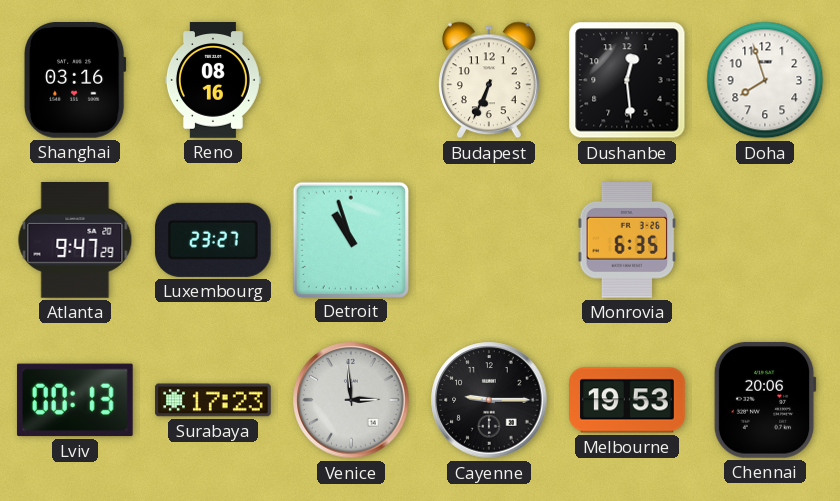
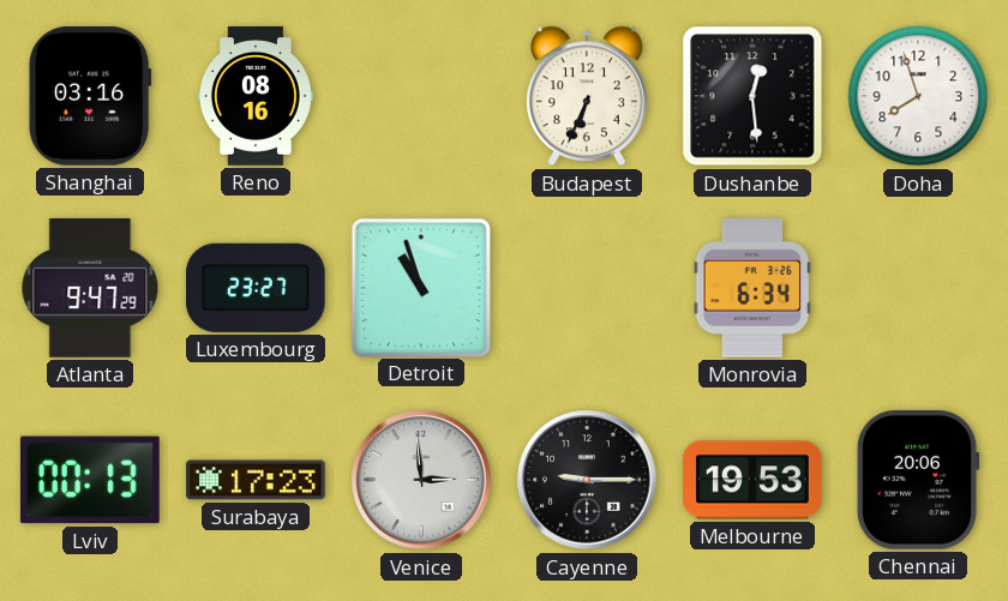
Monrovia: 6:35 -> 6:34 (752, 289)
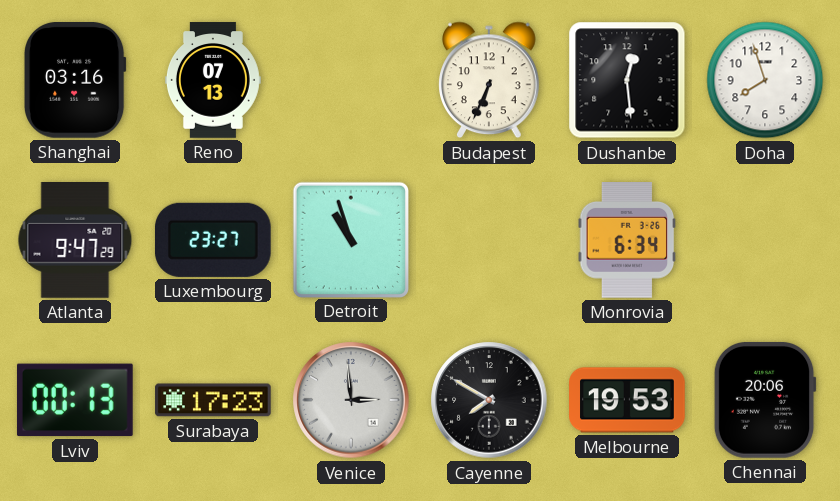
Reno: 08:16 -> 07:13 (213, 80)
Cayenne: 9:15 -> 7:50 (489, 400)
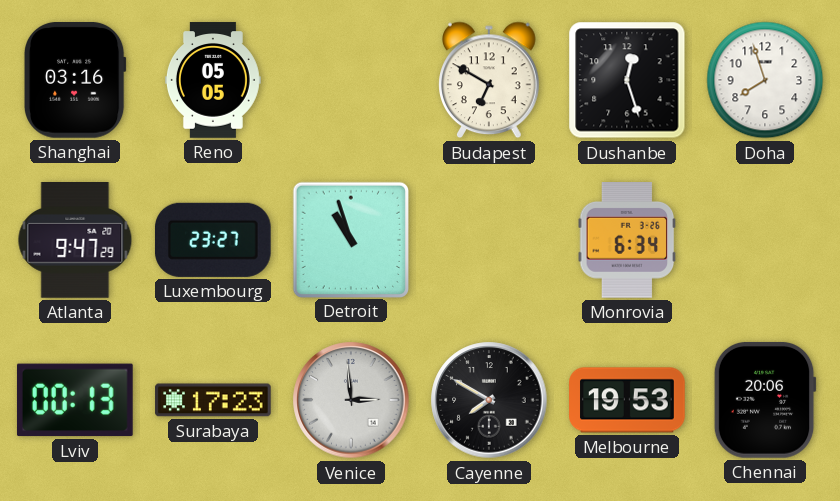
Reno: 07:13 -> 05:05 (213, 80)
Budapest: 6:34 -> 6:50 (490, 80)
Dushanbe: 12:29 -> 12:27 (627, 80)
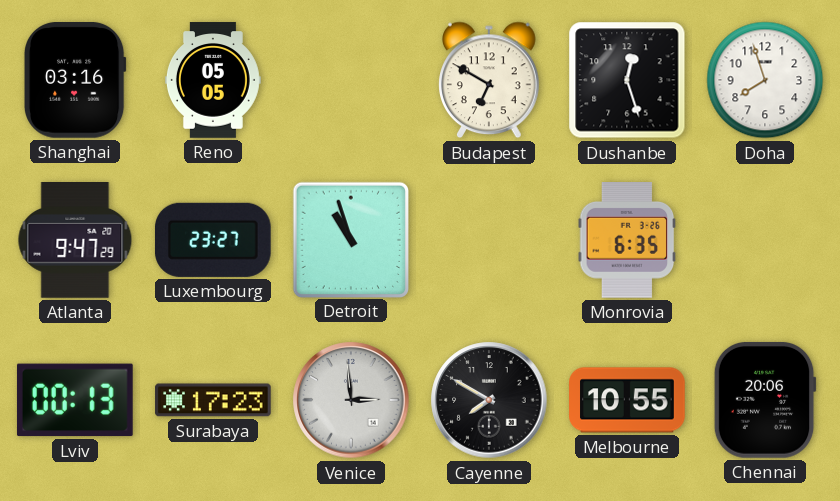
Monrovia: 6:34 -> 6:35 (627, 241)
Melbourne: 19:53 -> 10:55 (627, 400)
